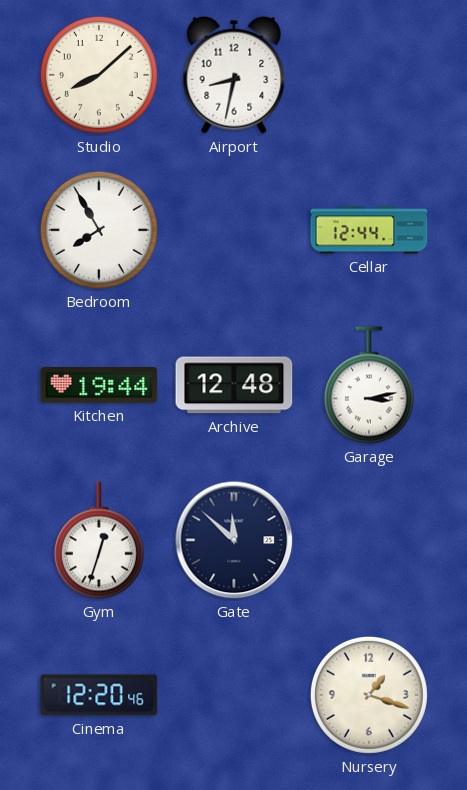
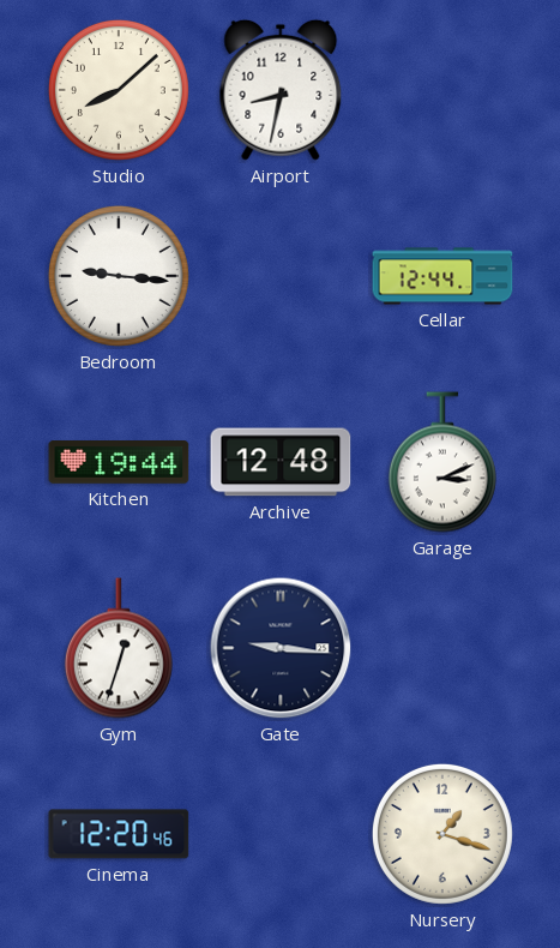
Bedroom: 7:55 -> 9:16 (119, 276)
Garage: 3:13 -> 3:11 (442, 462)
Gate: 11:52 -> 9:16 (281, 648)
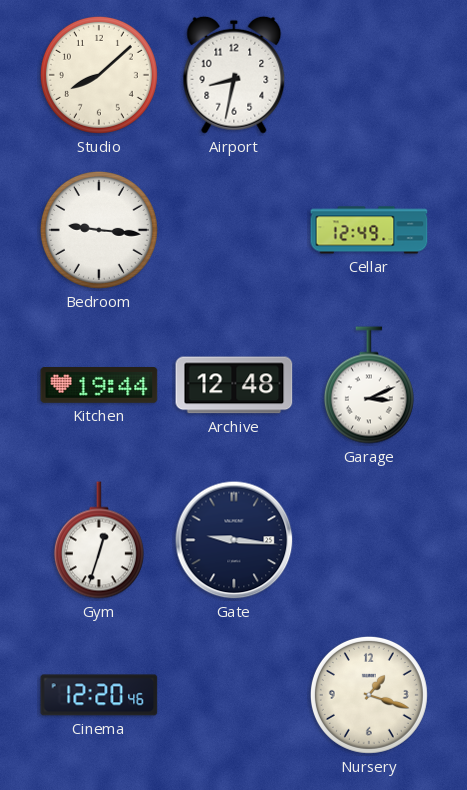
Cellar: 12:44 -> 12:49 (369, 230)
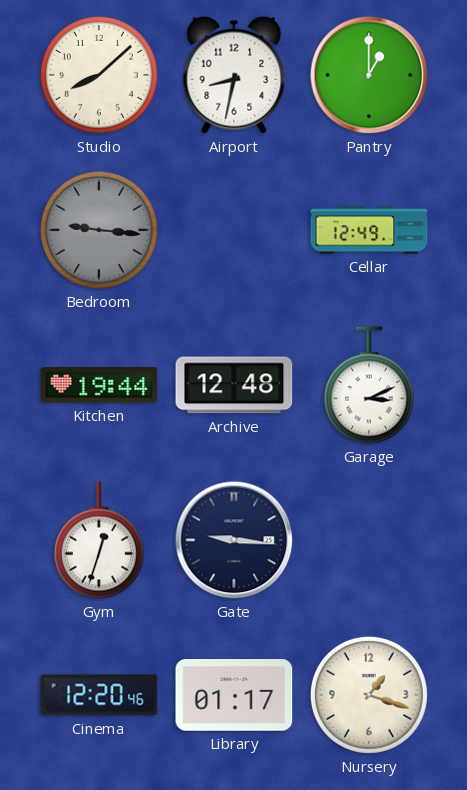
Pantry: none -> 1:00 (369, 75)
Bedroom dial: white -> grey (99, 230)
Library: none -> 01:17 (234, 696)
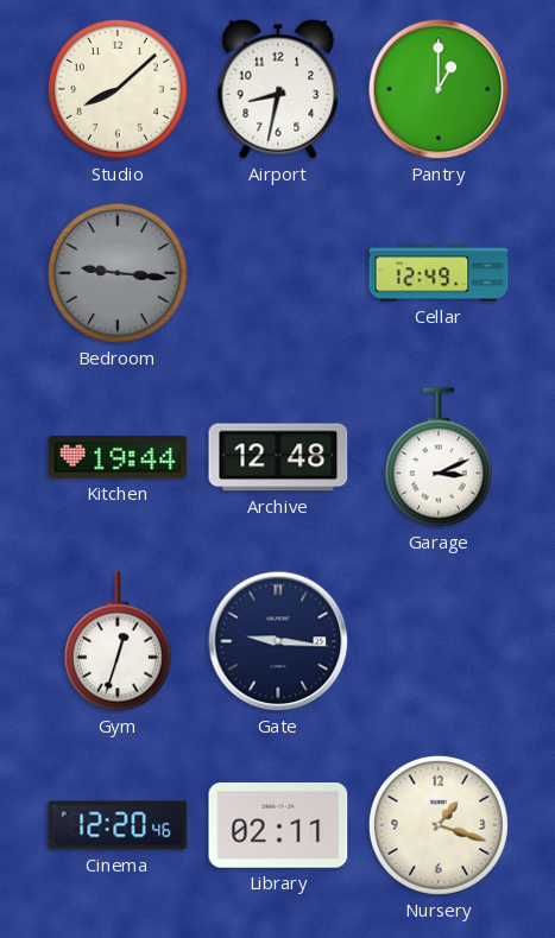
Library: 01:17 -> 02:11 (278, 826)
